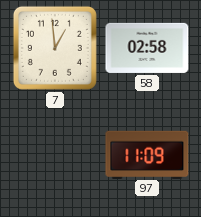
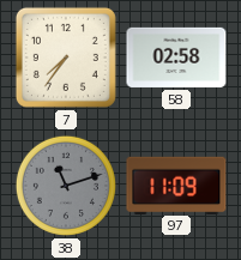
7: 12:59 -> 7:36 (66, 58)
38: none -> 11:12 (66, 186)
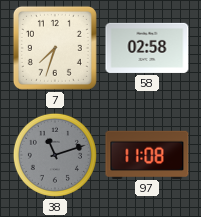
7: 7:36 -> 7:33 (55, 48)
97: 11:09 -> 11:08 (147, 154)
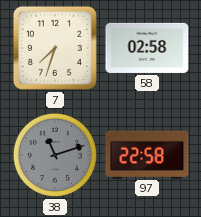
97: 11:08 -> 22:58 (147, 154)
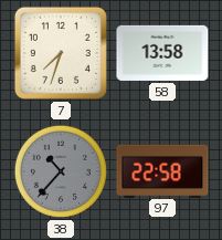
58: 02:58 -> 13:58 (162, 53)
38: 11:12 -> 10:37 (61, 171)
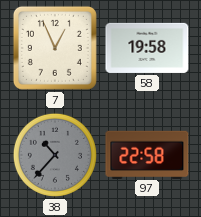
7: 7:33 -> 12:56 (55, 48)
58: 13:58 -> 19:58 (147, 48)
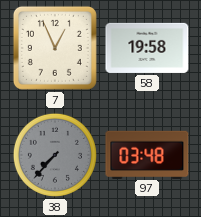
38: 10:37 -> 7:37 (55, 155)
97: 22:58 -> 03:48 (147, 154)
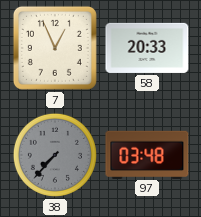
58: 19:58 -> 20:33 (147, 48)
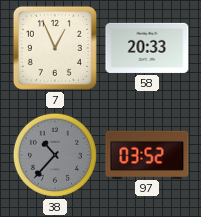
38: 7:37 -> 10:37 (55, 155)
97: 03:48 -> 03:52 (147, 154)
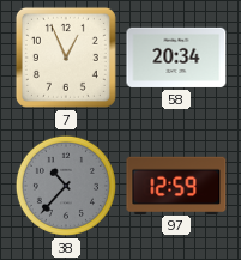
58: 20:33 -> 20:34 (176, 58)
97: 03:52 -> 12:59 (176, 185)
